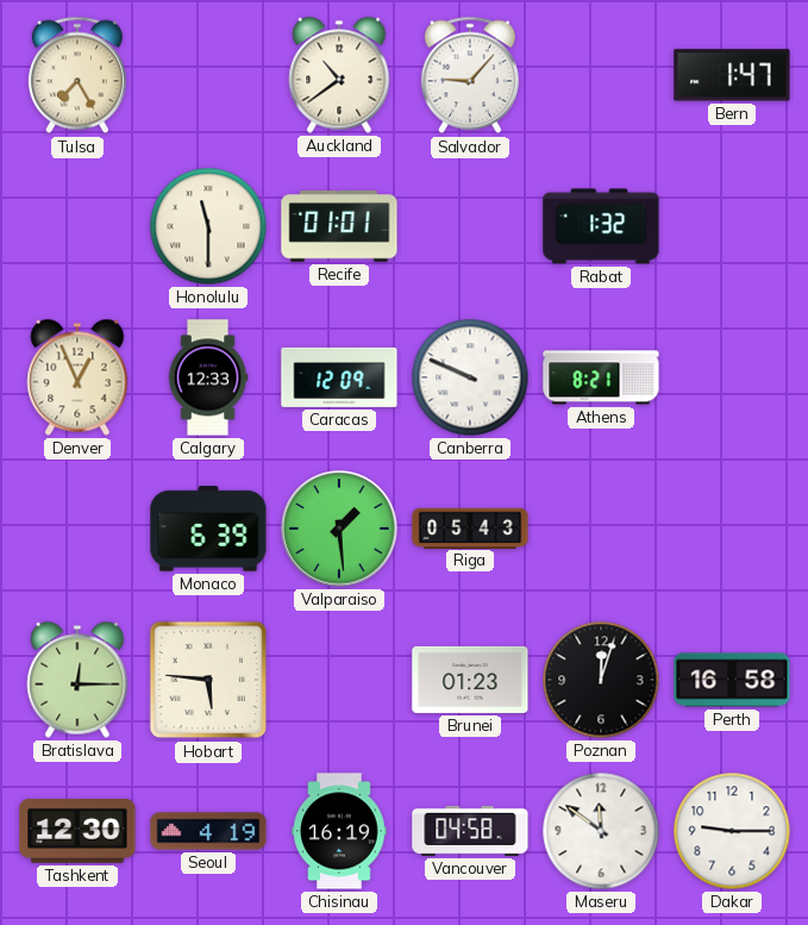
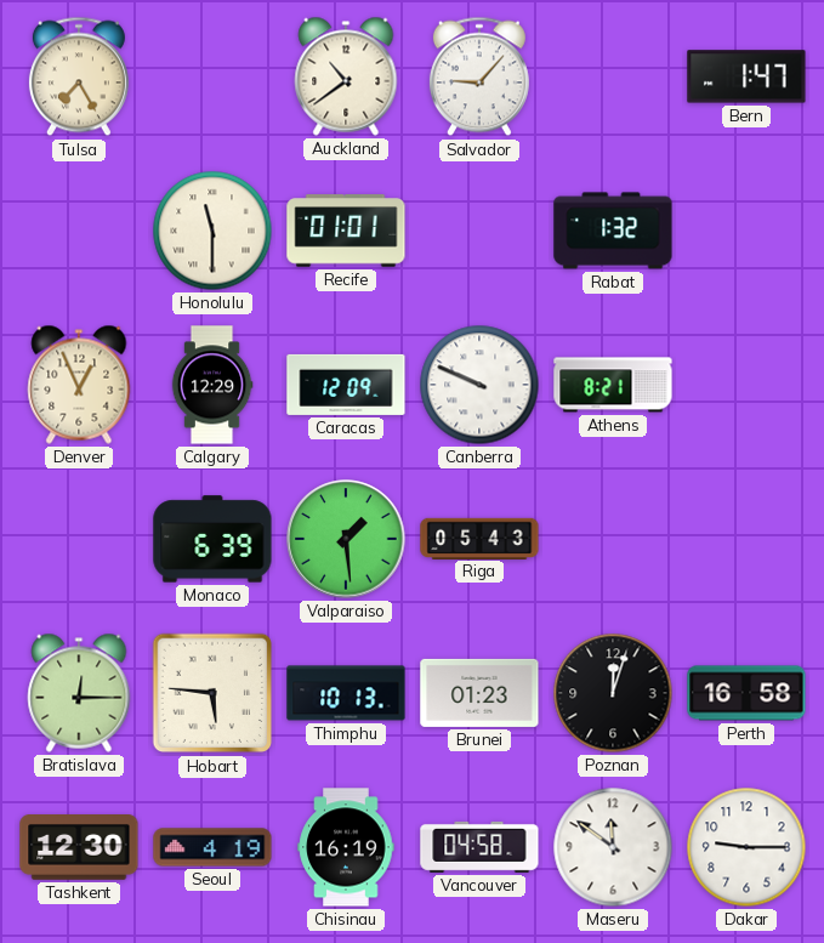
Calgary: 12:33 -> 12:29 (212, 385)
Thimphu: none -> 10:13 (346, 693)
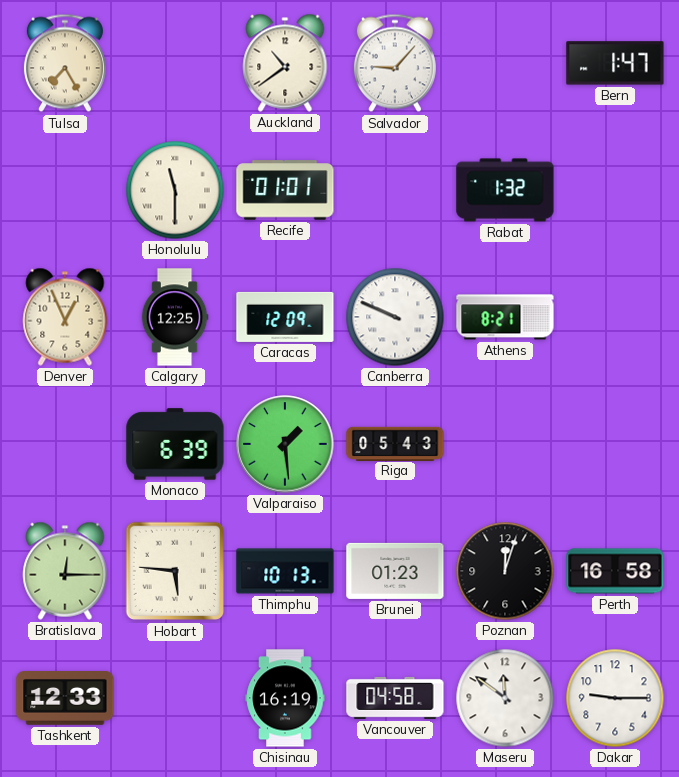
Calgary: 12:29 -> 12:25 (175, 317)
Tashkent: 12:30 -> 12:33 (65, 699)
Seoul: 4:19 -> none (212, 847)
